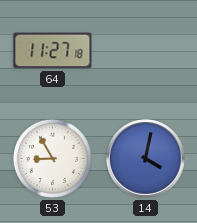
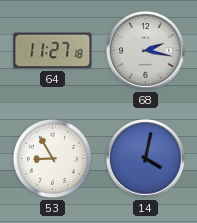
68: none -> 2:17 (146, 51)
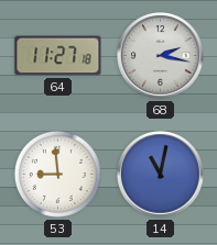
53: 8:55 -> 8:59 (57, 174)
14: 4:02 -> 11:02 (161, 175)
